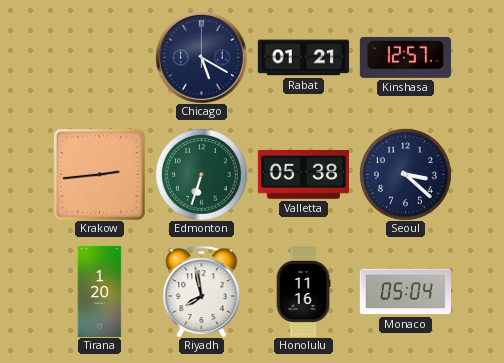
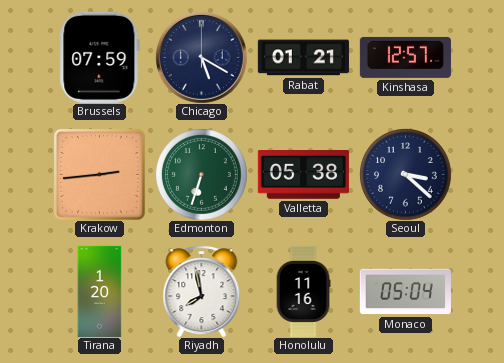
Brussels: none -> 07:59 (100, 57)
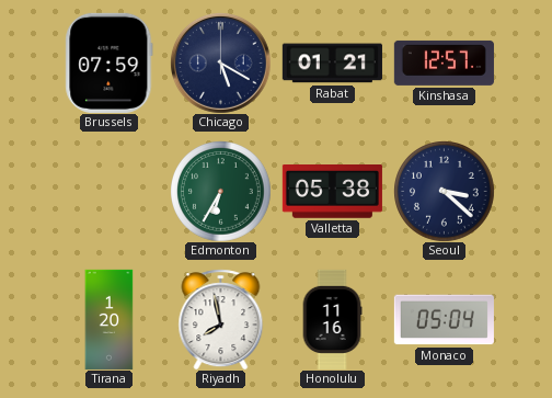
Krakow: 2:44 -> none (99, 174)
Edmonton: 6:33 -> 6:35 (221, 192)
